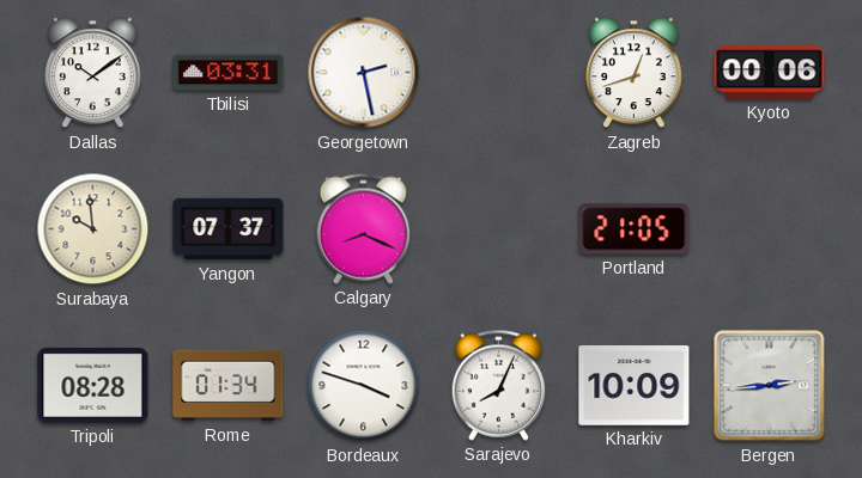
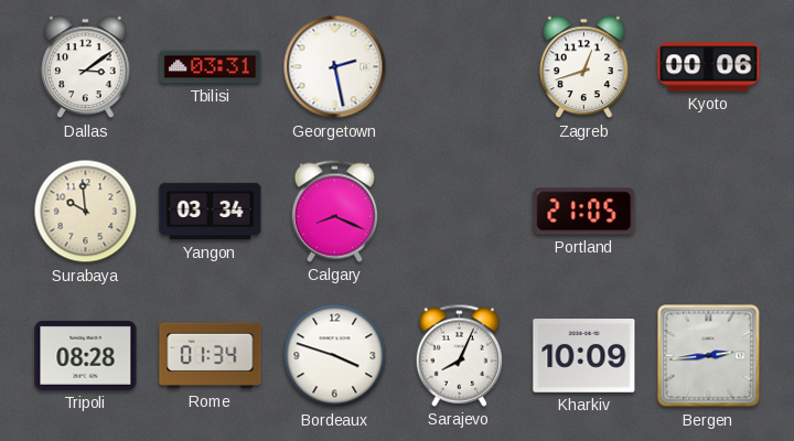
Dallas: 10:09 -> 3:09 (86, 67)
Yangon: 07:37 -> 03:34 (211, 212)
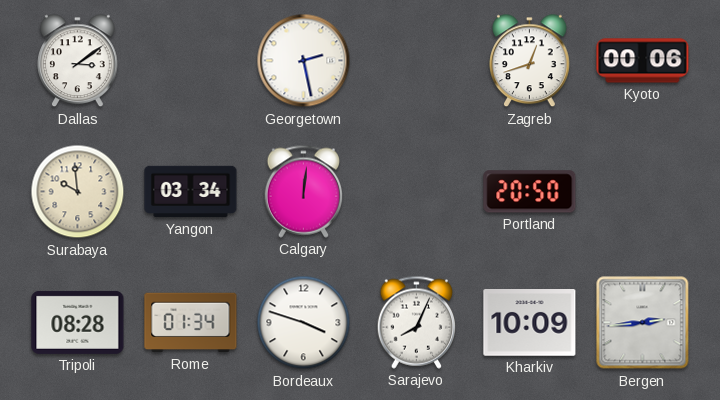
Tbilisi: 03:31 -> none (211, 67)
Calgary: 8:19 -> 12:01 (303, 191)
Portland: 21:05 -> 20:50 (530, 192)
